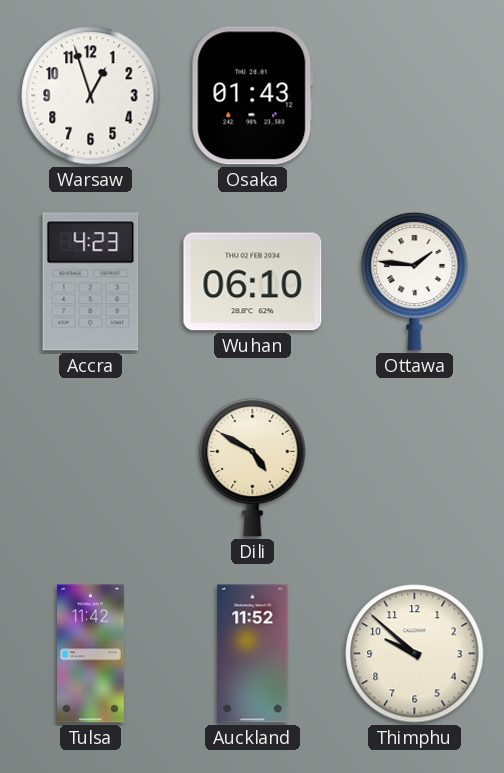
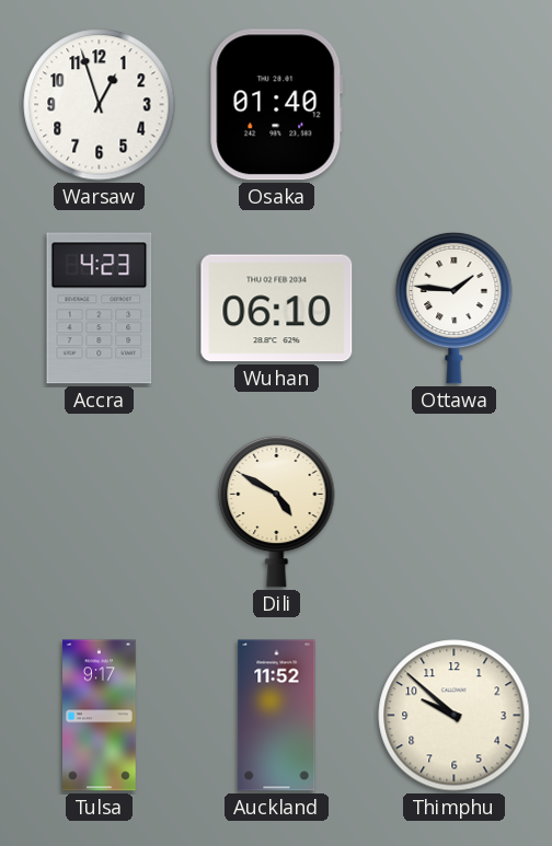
Osaka: 01:43 -> 01:40 (276, 105)
Tulsa: 11:42 -> 9:17 (100, 716)
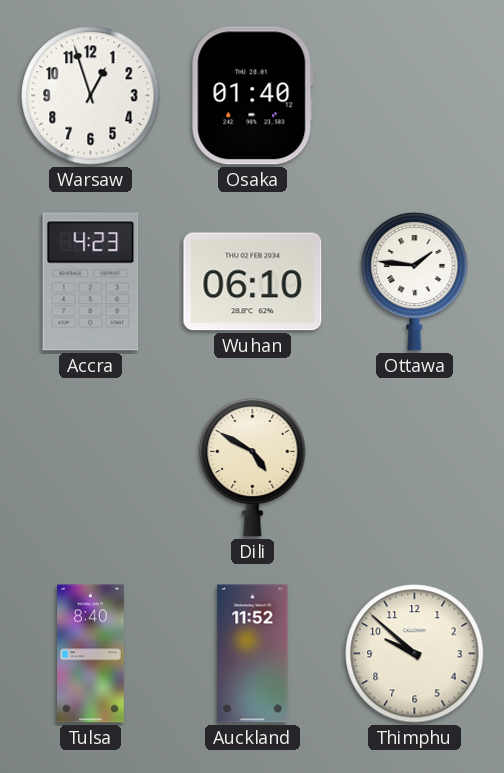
Tulsa: 9:17 -> 8:40 (91, 654)
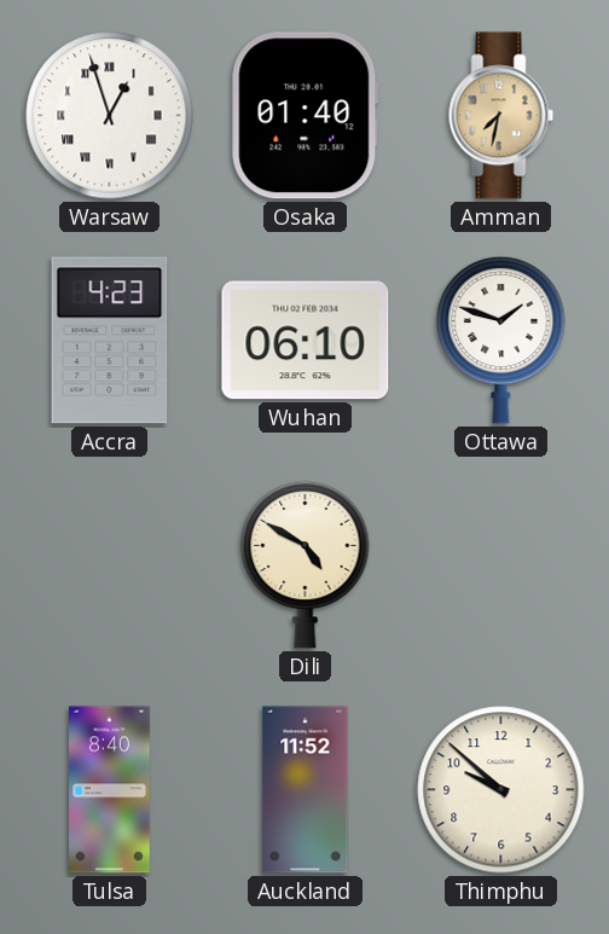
Warsaw numerals: Arabic -> Roman (110, 116)
Amman: none -> 7:32 (501, 116)
Ottawa: 1:46 -> 1:48 (501, 340)
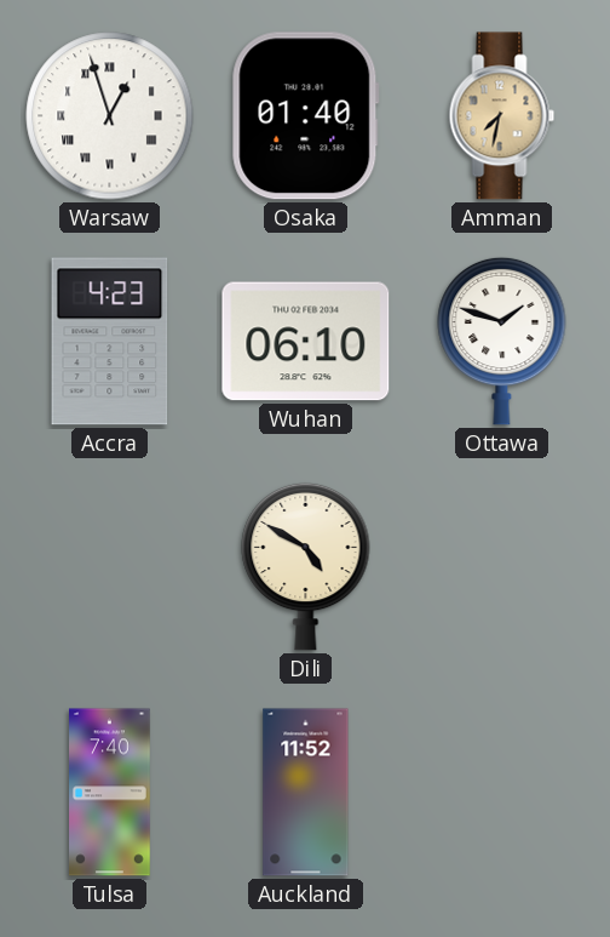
Tulsa: 8:40 -> 7:40 (110, 793)
Thimphu: 9:52 -> none (501, 790)
